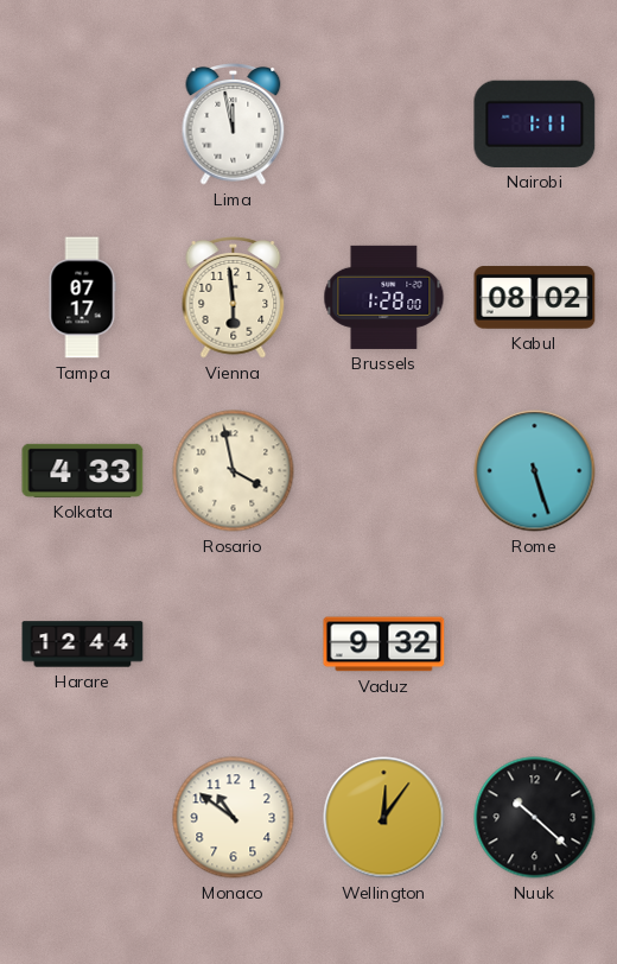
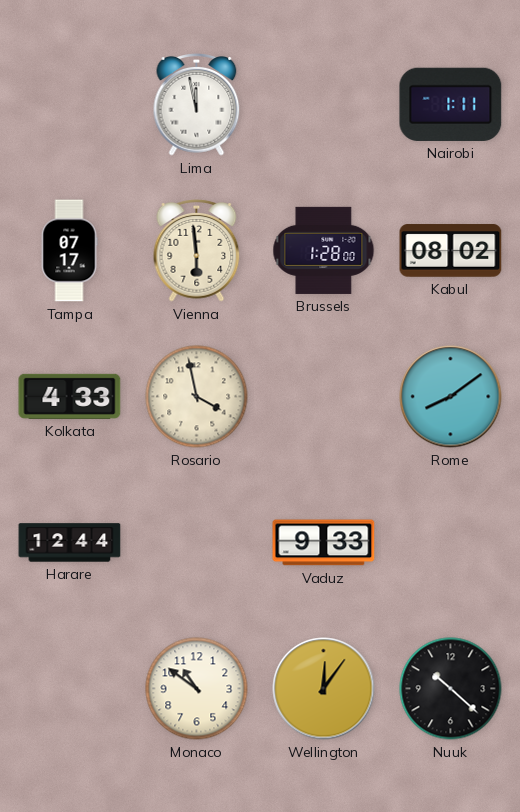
Rome: 5:27 -> 8:09 (451, 397)
Vaduz: 9:32 -> 9:33 (324, 543)
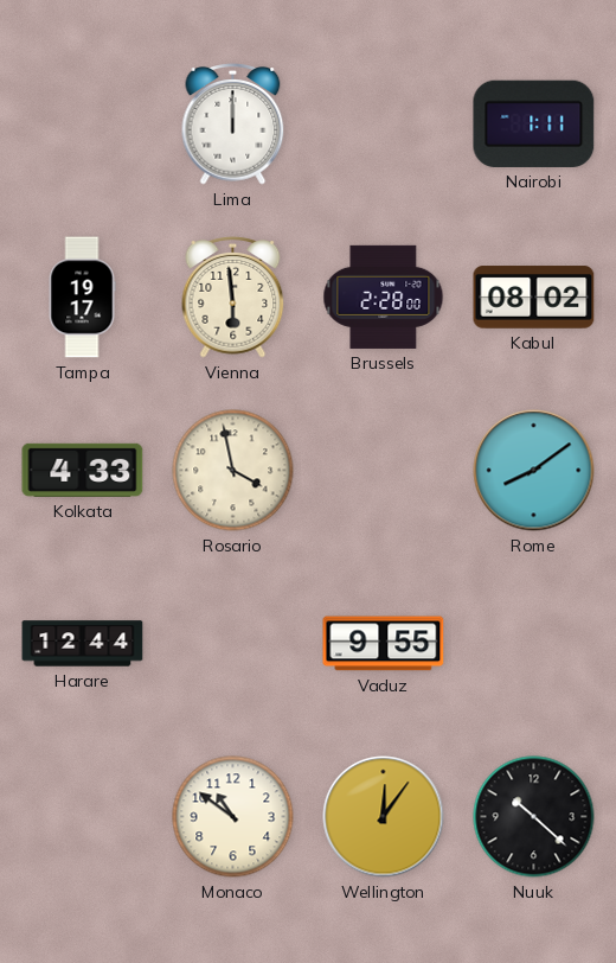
Lima: 11:58 -> 12:00 (233, 125)
Tampa: 07:17 -> 19:17 (82, 298)
Brussels: 1:28 -> 2:28 (384, 296)
Vaduz: 9:33 -> 9:55 (384, 644)
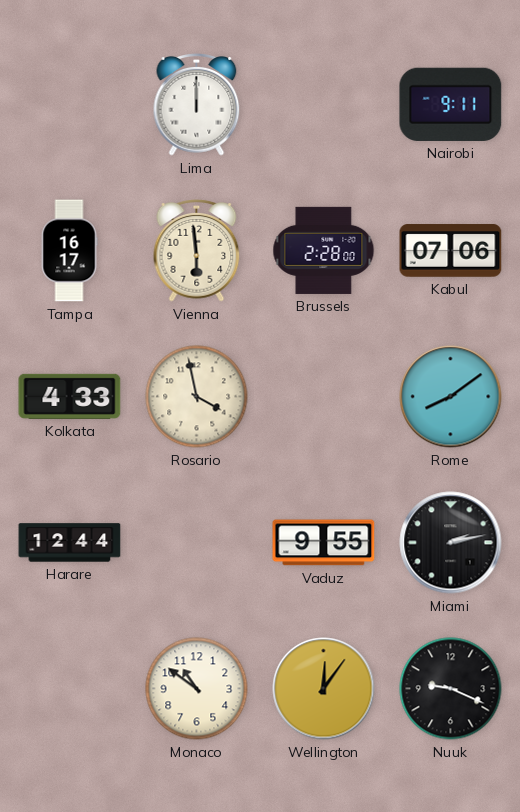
Nairobi: 1:11 -> 9:11 (451, 104)
Tampa: 19:17 -> 16:17 (69, 251)
Kabul: 08:02 -> 07:06 (451, 251)
Miami: none -> 2:13 (451, 543)
Nuuk: 10:22 -> 9:19 (451, 689)
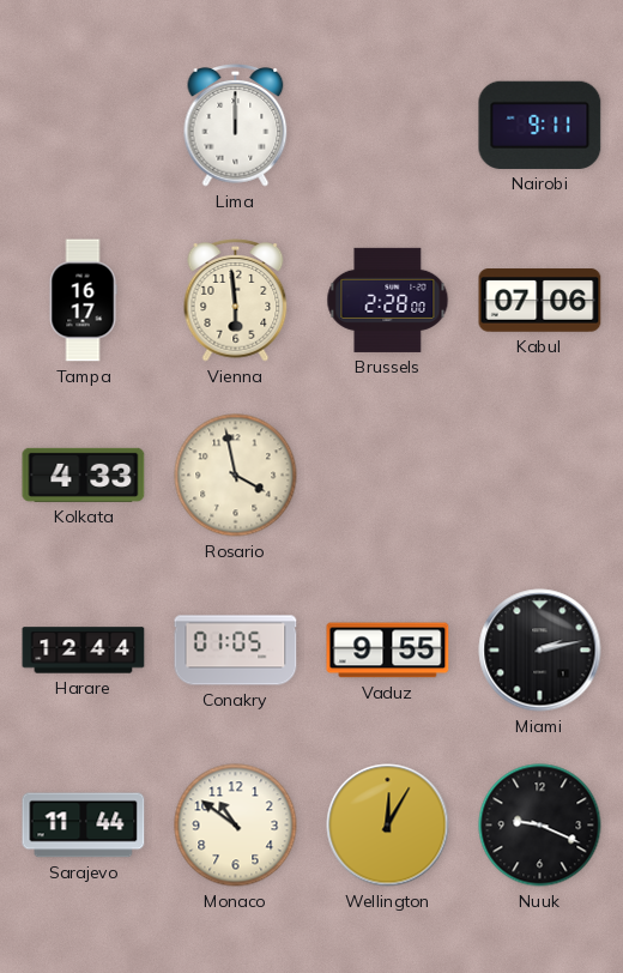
Rome: 8:09 -> none (451, 397)
Conakry: none -> 01:05 (236, 651)
Sarajevo: none -> 11:44 (84, 826)
Wellington: 12:06 -> 12:05 (388, 826)
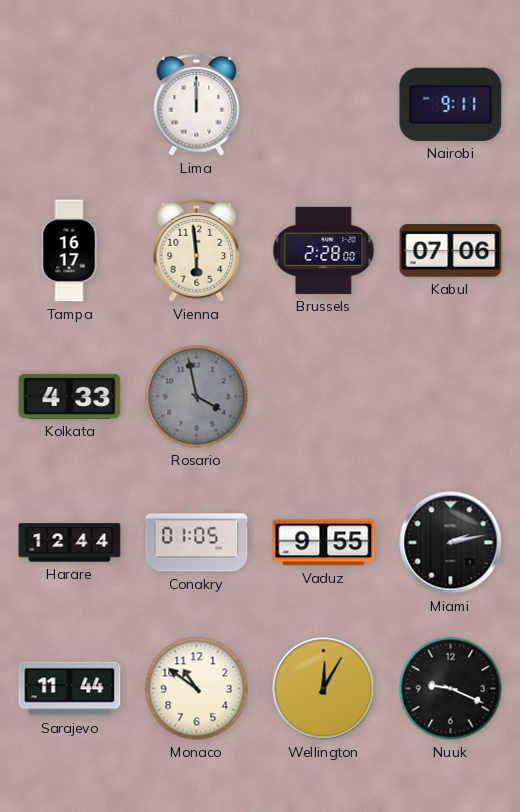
Rosario dial: cream -> grey (197, 397)
